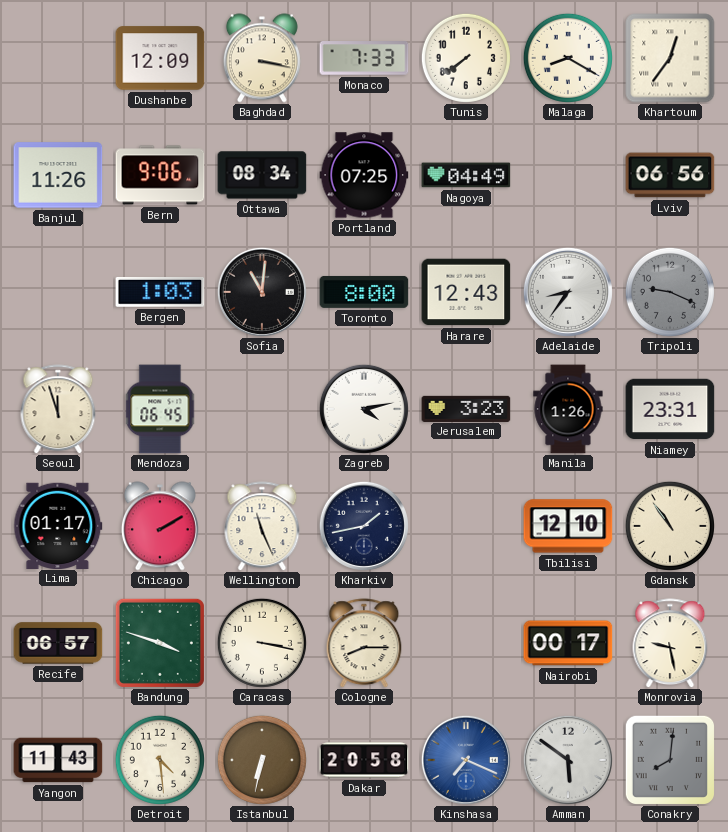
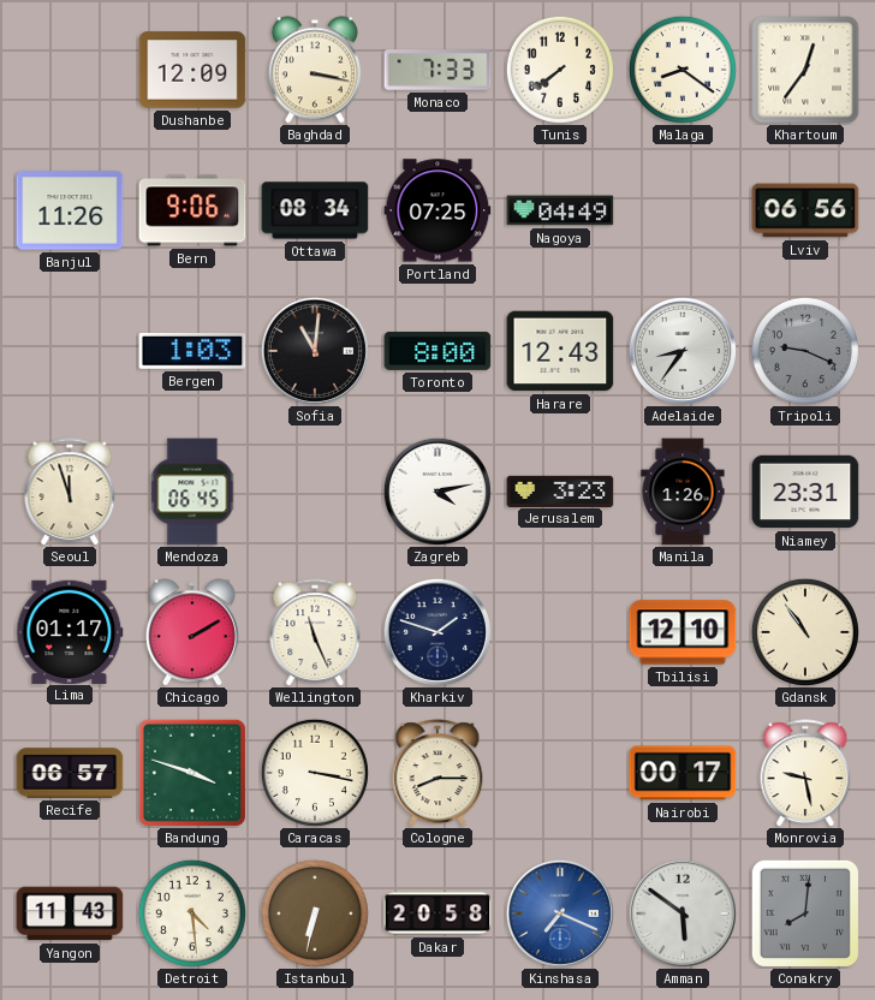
Malaga: 8:20 -> 8:21 (683, 70)
Kharkiv: 1:43 -> 1:48 (437, 632)
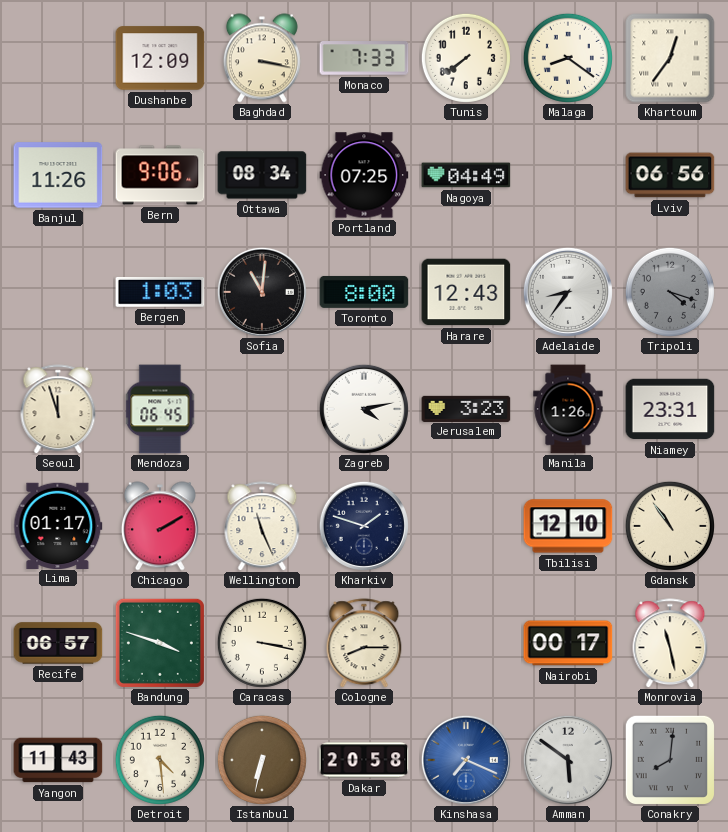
Tripoli: 9:19 -> 4:18 (670, 292)
Monrovia: 9:28 -> 11:28 (670, 643)
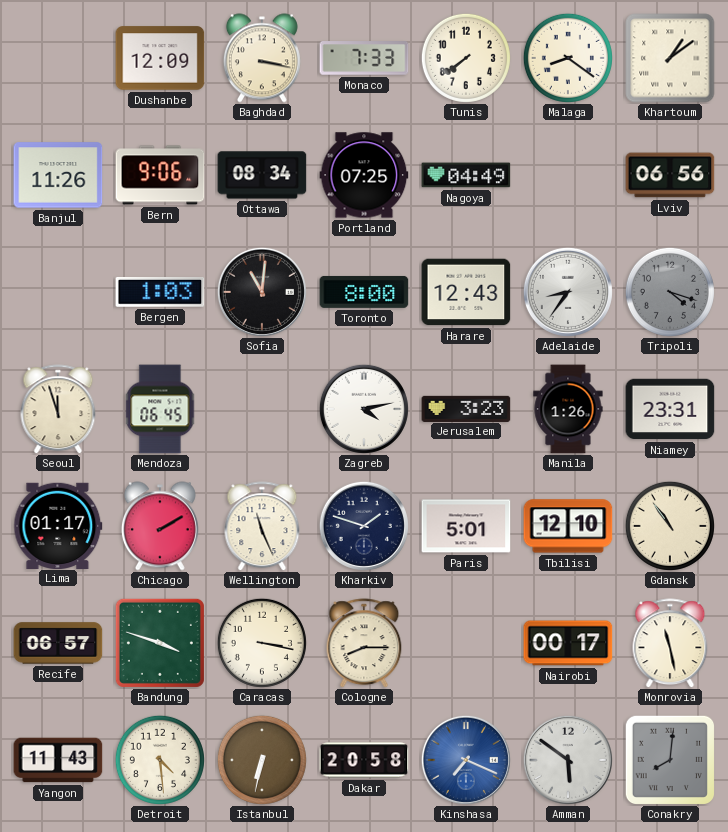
Khartoum: 12:36 -> 1:09 (670, 58)
Paris: none -> 5:01 (466, 526)
